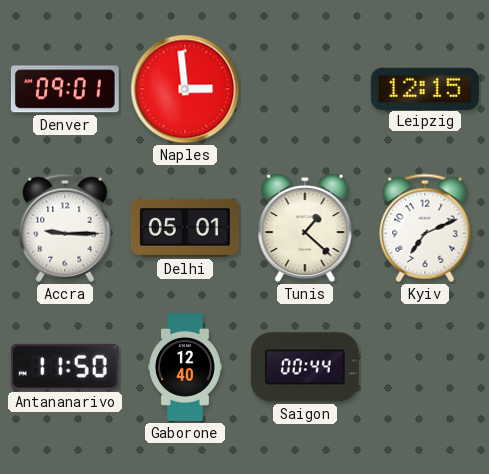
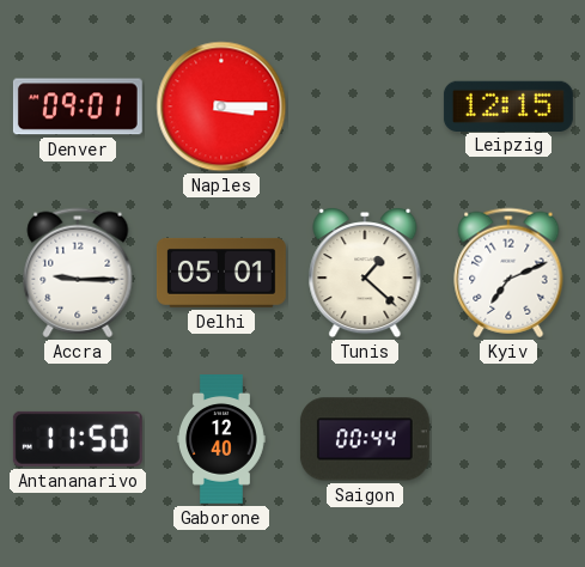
Naples: 2:59 -> 3:15 (221, 106)
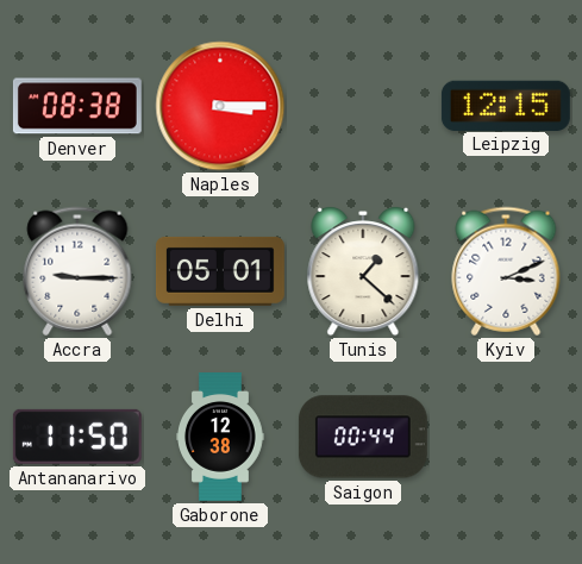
Denver: 09:01 -> 08:38 (77, 106)
Kyiv: 7:11 -> 3:11 (506, 271)
Gaborone: 12:40 -> 12:38 (221, 438)
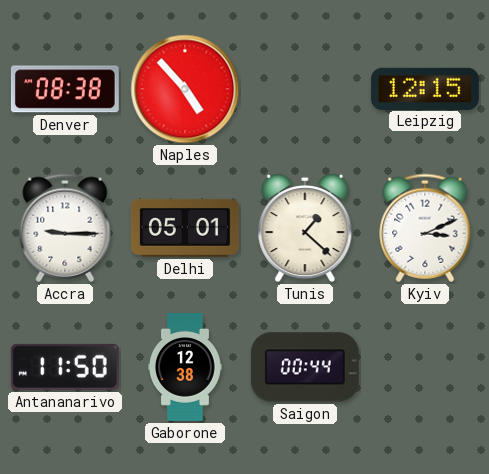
Naples: 3:15 -> 4:53 (185, 89)
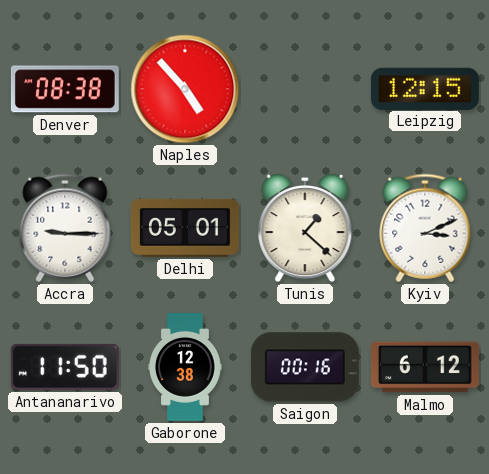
Saigon: 00:44 -> 00:16 (305, 367)
Malmo: none -> 6:12 (425, 367)
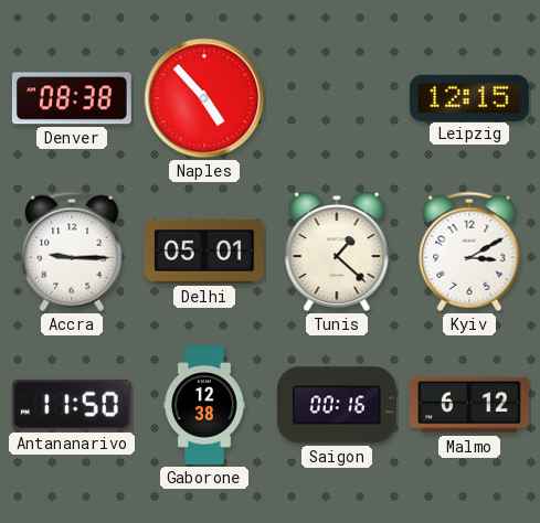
Kyiv: 3:11 -> 3:10 (469, 252)
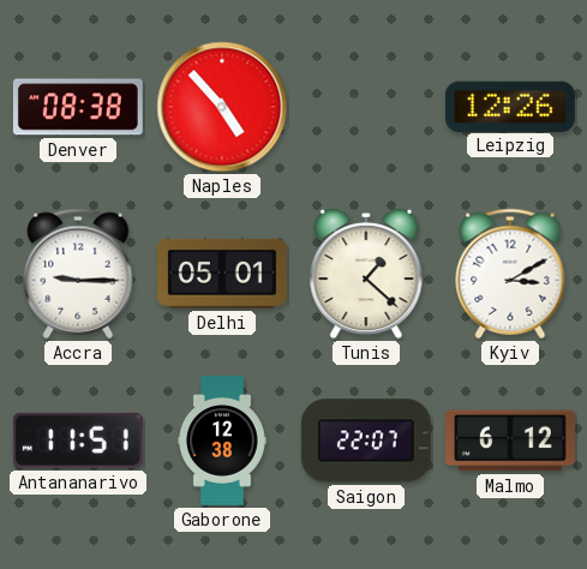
Leipzig: 12:15 -> 12:26 (510, 106)
Antananarivo: 11:50 -> 11:51 (78, 441)
Saigon: 00:16 -> 22:07 (366, 441)
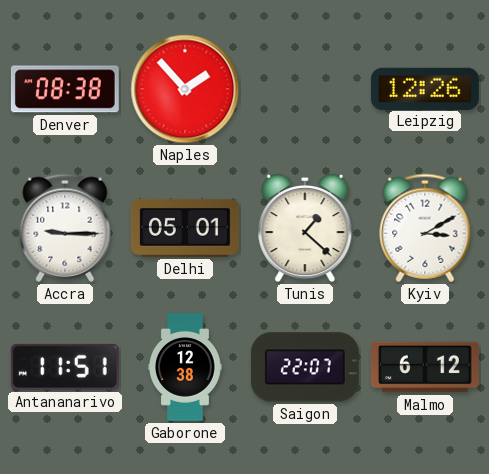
Naples: 4:53 -> 1:53 (185, 89)
